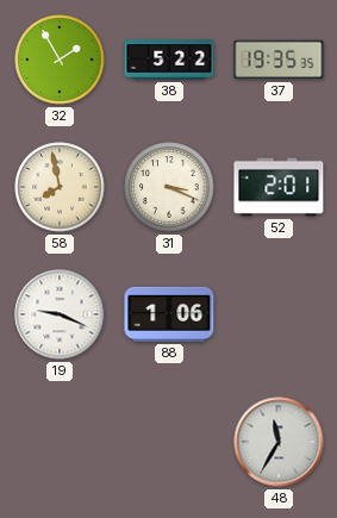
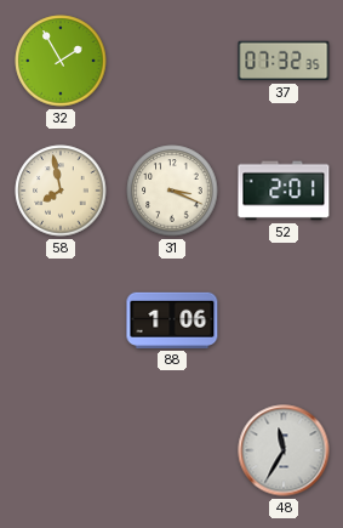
38: 5:22 -> none (169, 60)
37: 19:35 -> 07:32 (284, 61)
19: 9:19 -> none (60, 314)
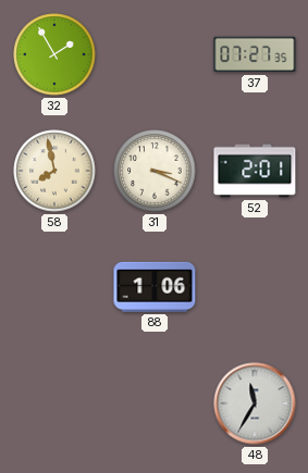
37: 07:32 -> 07:27 (255, 54)
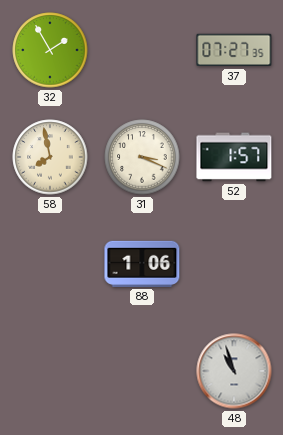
52: 2:01 -> 1:57 (234, 157)
48: 11:35 -> 10:57 (234, 371)
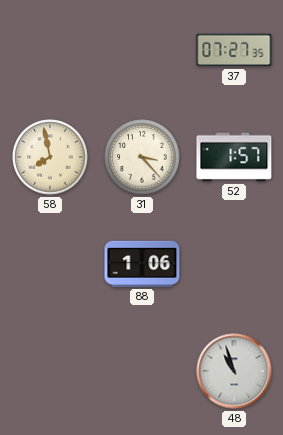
32: 1:55 -> none (50, 50)
31: 3:19 -> 3:23 (142, 157)
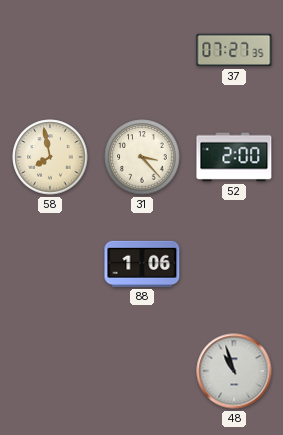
52: 1:57 -> 2:00 (234, 157)
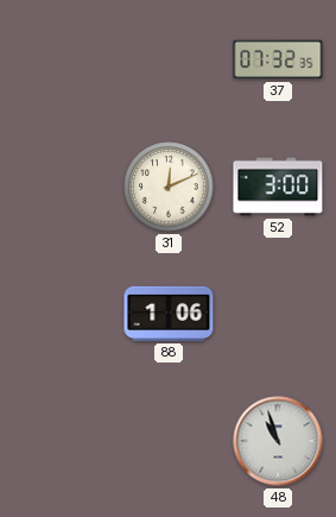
37: 07:27 -> 07:32 (278, 59)
58: 7:58 -> none (50, 157)
31: 3:23 -> 12:11 (169, 187)
52: 2:00 -> 3:00 (278, 187)
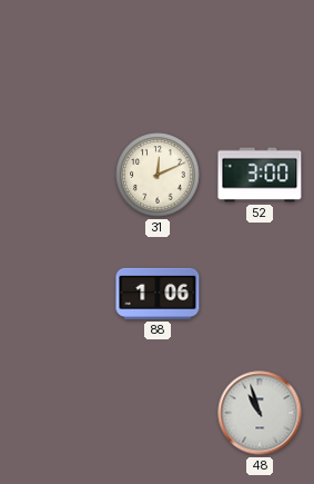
37: 07:32 -> none (278, 59)
